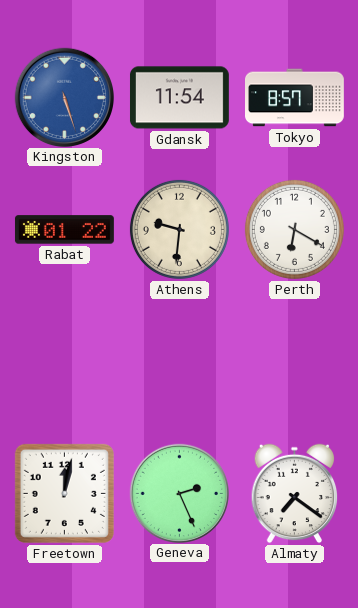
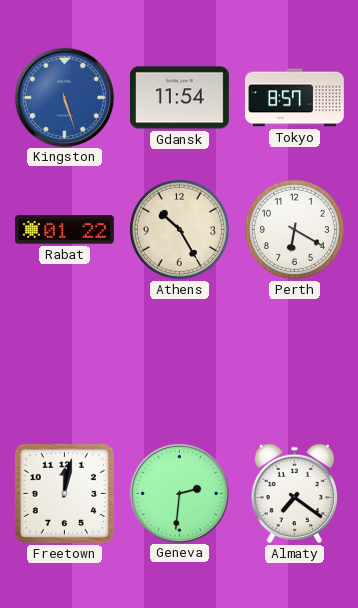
Athens: 9:31 -> 10:25 (179, 229)
Geneva: 2:26 -> 2:31 (179, 493)
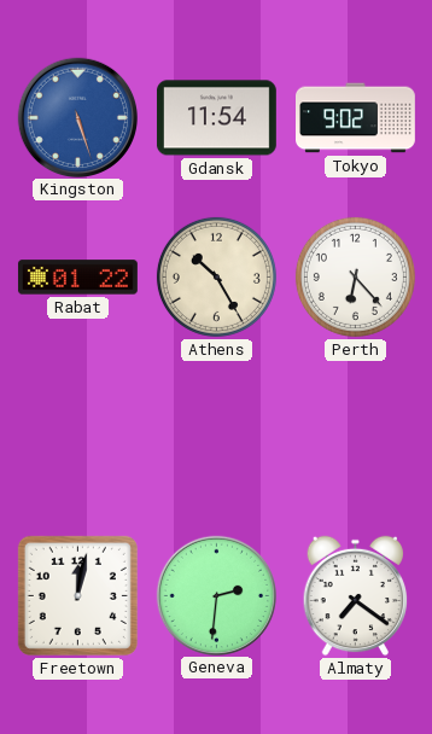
Tokyo: 8:57 -> 9:02 (356, 118)
Perth: 6:20 -> 6:23 (355, 276)
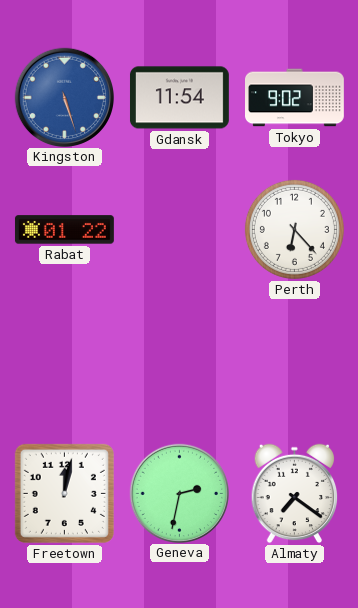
Athens: 10:25 -> none (216, 276)
Geneva: 2:31 -> 2:32 (179, 493)
